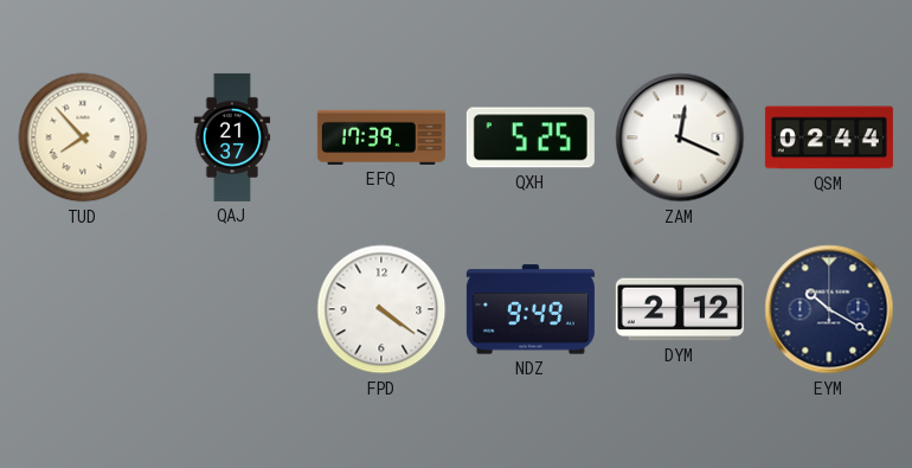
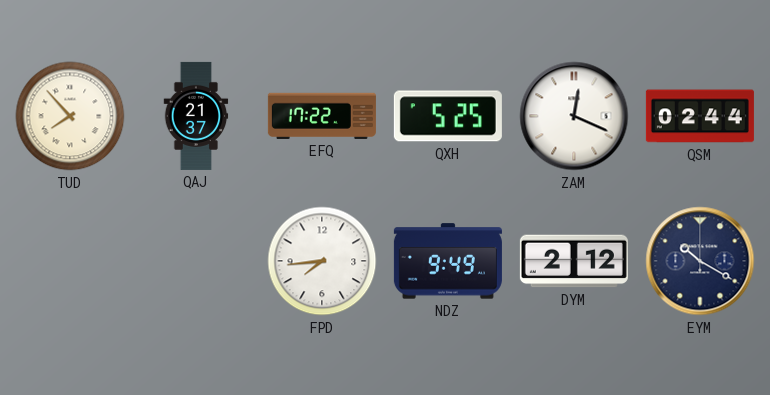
EFQ: 17:39 -> 17:22 (322, 116)
FPD: 4:21 -> 7:44 (322, 261)
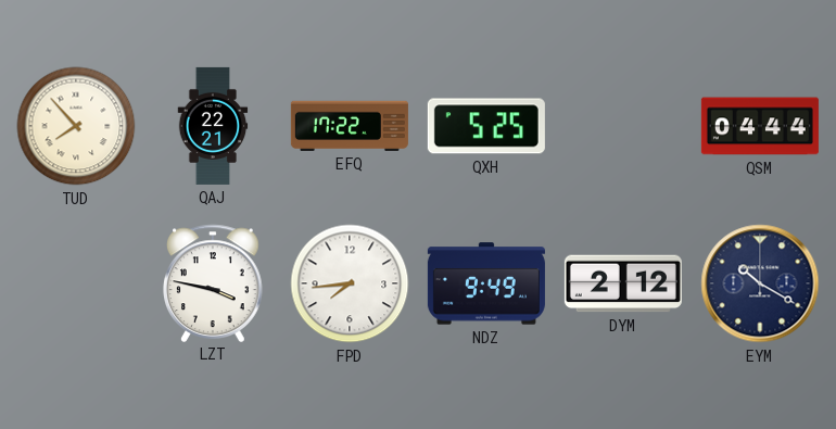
QAJ: 21:37 -> 22:21 (213, 126)
ZAM: 12:19 -> none (574, 116)
QSM: 02:44 -> 04:44 (760, 126)
LZT: none -> 3:47 (214, 282)
